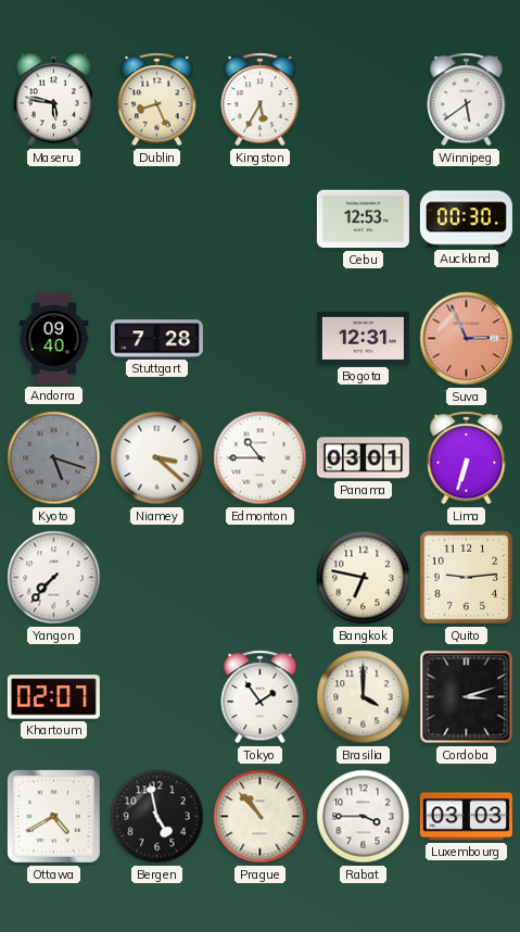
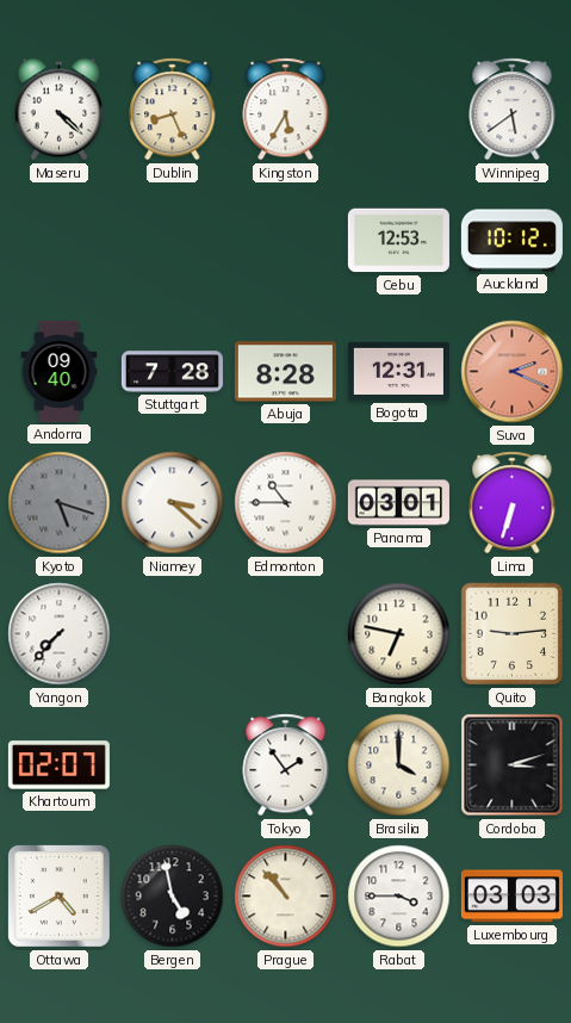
Maseru: 5:47 -> 4:22 (60, 110)
Auckland: 00:30 -> 10:12 (511, 241)
Abuja: none -> 8:28 (285, 372)
Suva: 2:56 -> 2:19 (513, 372)
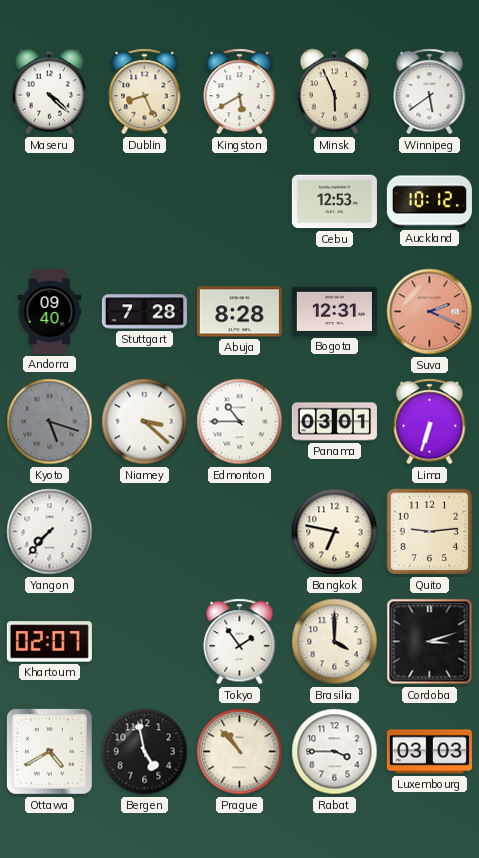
Kingston: 5:35 -> 5:40 (240, 92)
Minsk: none -> 5:56 (335, 92)
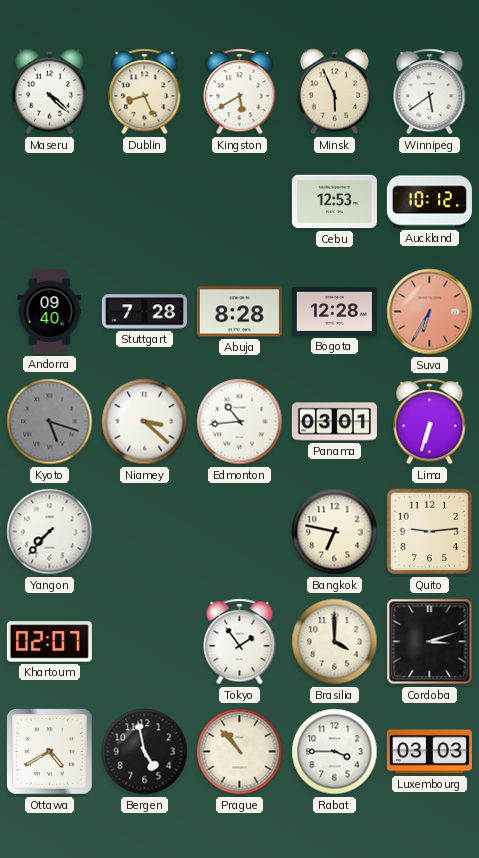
Bogota: 12:31 -> 12:28 (334, 311)
Suva: 2:19 -> 6:35 (430, 312)
Edmonton: 10:45 -> 10:44 (240, 422)
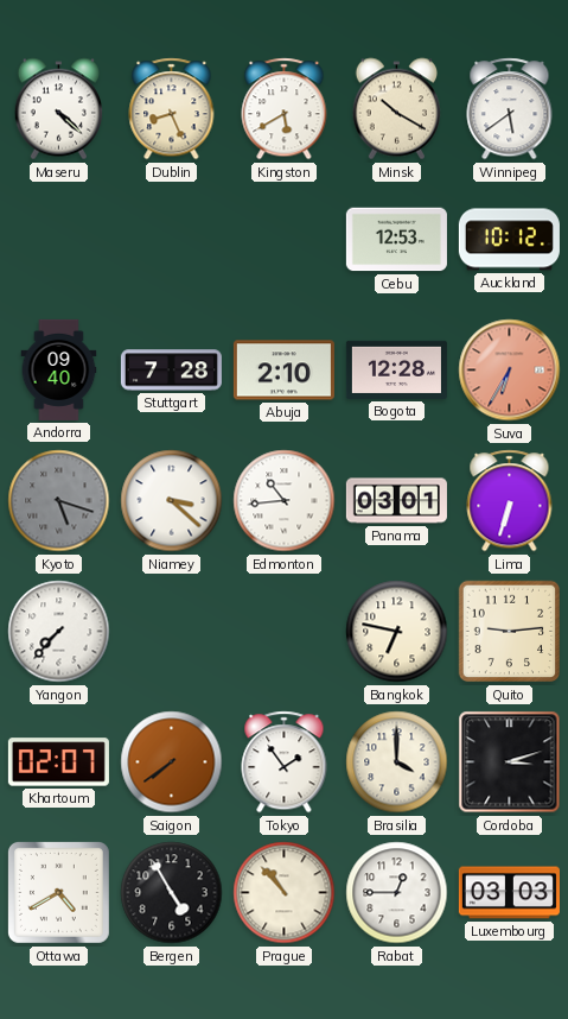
Minsk: 5:56 -> 10:20 (397, 109)
Abuja: 8:28 -> 2:10 (283, 371)
Saigon: none -> 7:39 (172, 762)
Bergen: 4:58 -> 4:55 (172, 893)
Rabat: 3:45 -> 12:45 (397, 893)
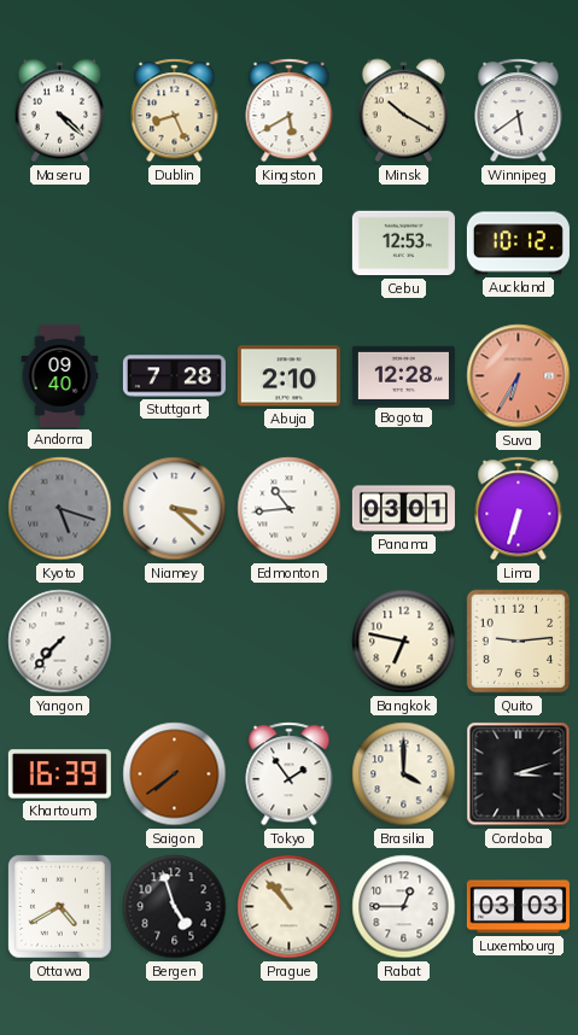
Khartoum: 02:07 -> 16:39 (59, 774)
Bergen: 4:55 -> 4:57 (175, 907)
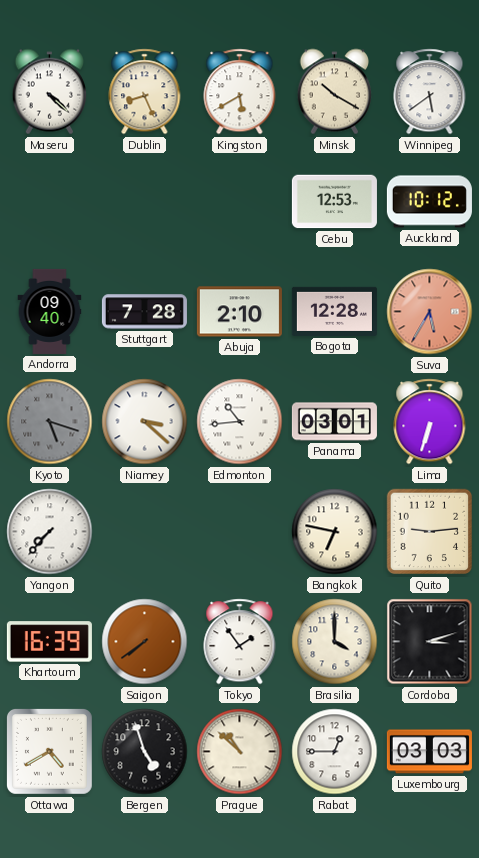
Suva: 6:35 -> 5:35 (430, 312)
Prague: 10:53 -> 10:52 (240, 752)
